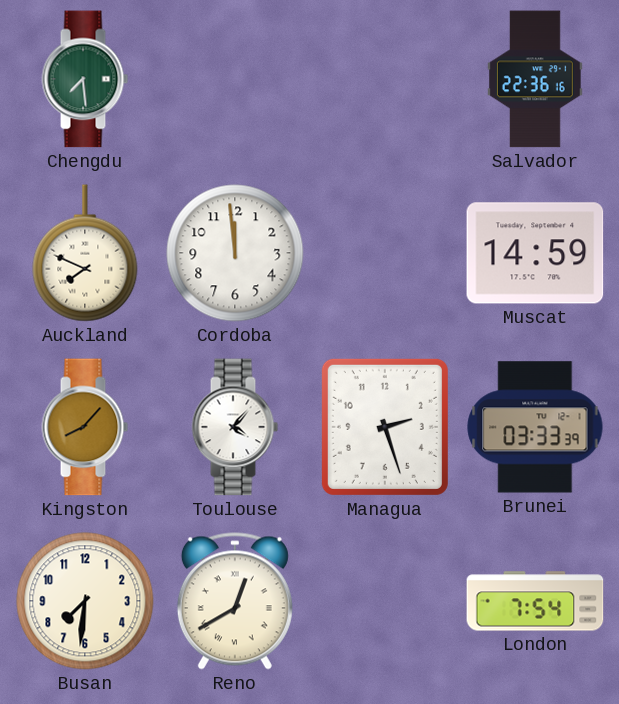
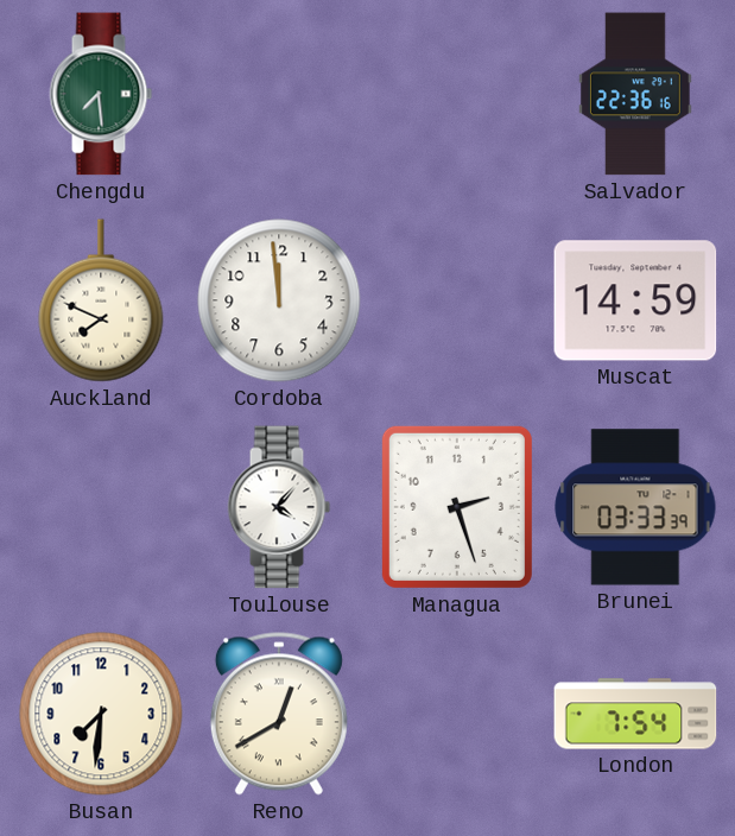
Kingston: 8:07 -> none (85, 427)
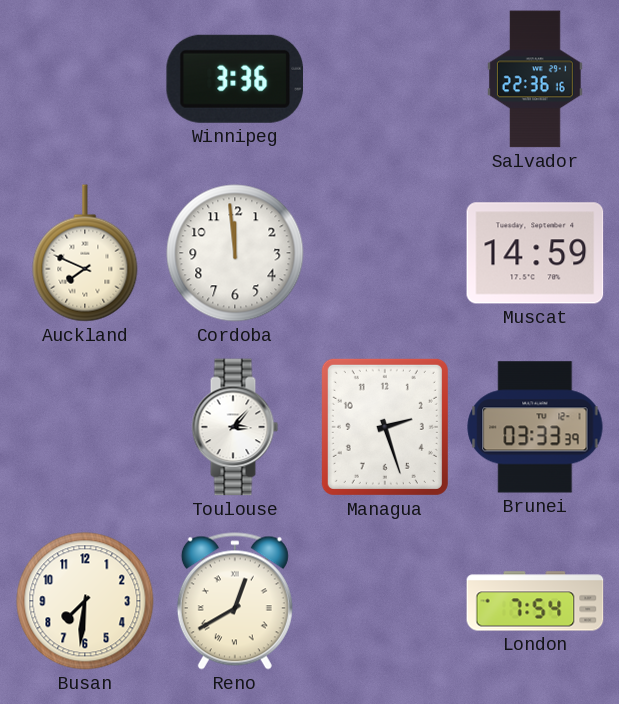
Chengdu: 7:29 -> none (101, 94)
Winnipeg: none -> 3:36 (234, 79)
Toulouse: 4:07 -> 3:07 (235, 427)
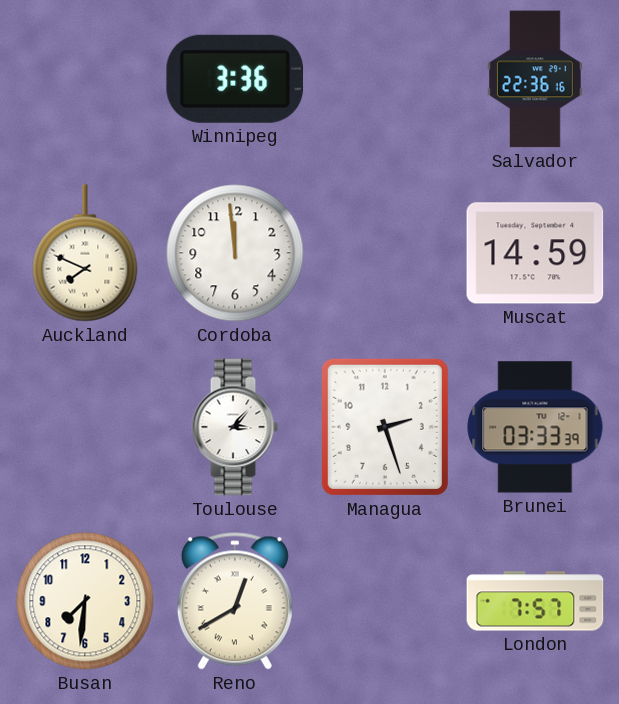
London: 7:54 -> 7:57 (535, 601)
